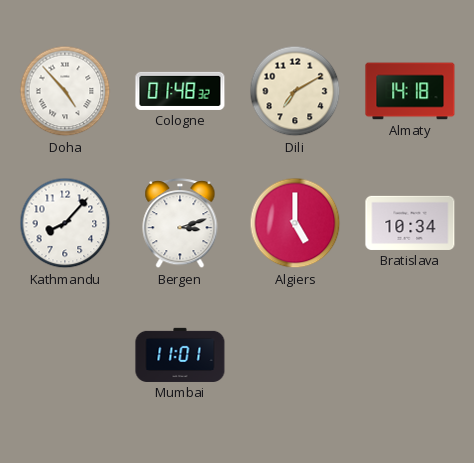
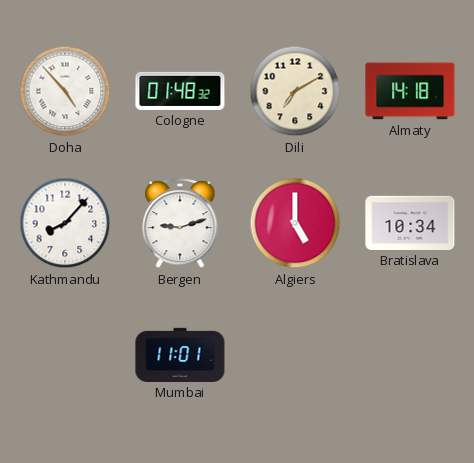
Bergen: 3:12 -> 9:12 (180, 224)
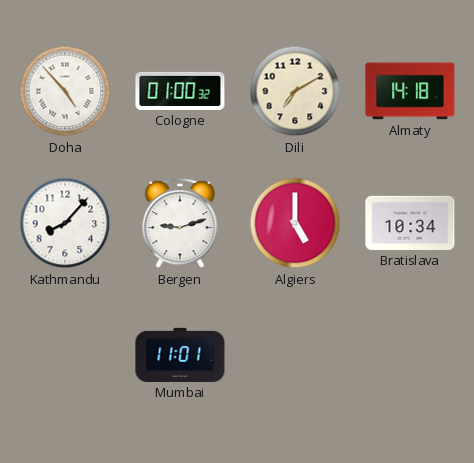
Cologne: 01:48 -> 01:00 (180, 91)
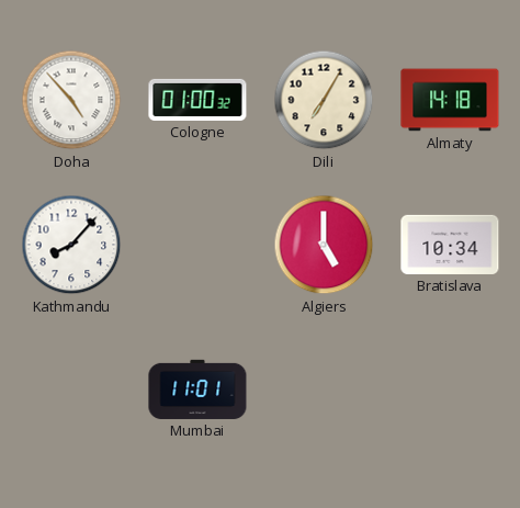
Dili: 7:10 -> 7:05 (324, 100)
Bergen: 9:12 -> none (180, 224)
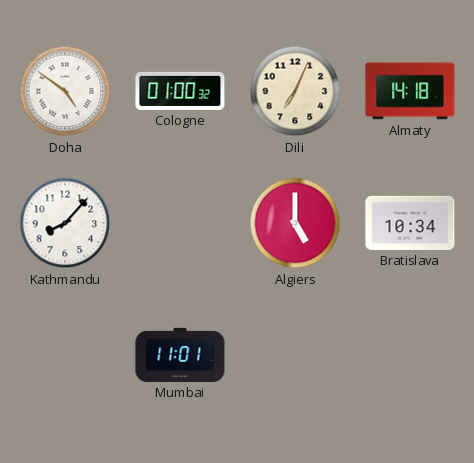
Doha: 4:53 -> 4:51 (65, 91)
Dili: 7:05 -> 7:04 (295, 91)
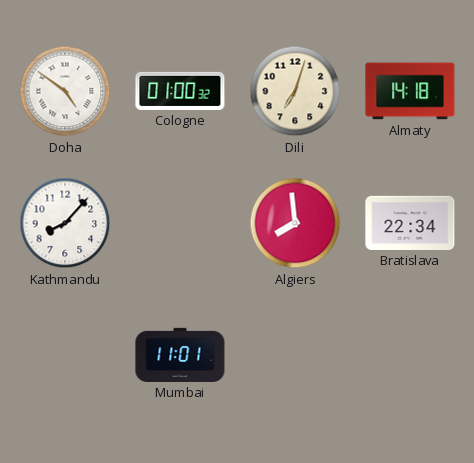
Dili: 7:04 -> 7:03 (295, 91)
Algiers: 5:00 -> 7:59 (295, 223)
Bratislava: 10:34 -> 22:34 (410, 223)
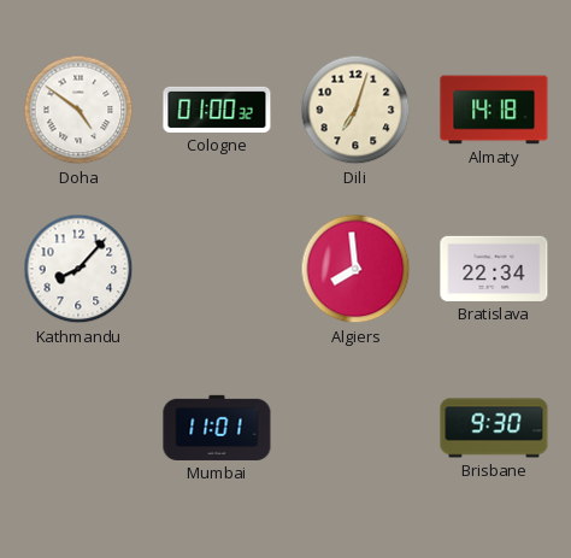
Brisbane: none -> 9:30 (494, 428)
